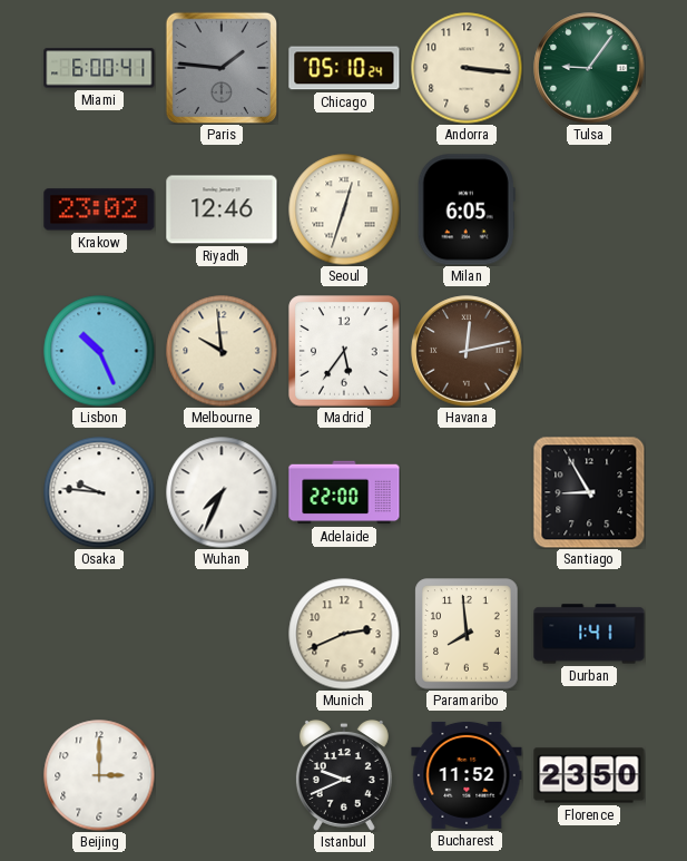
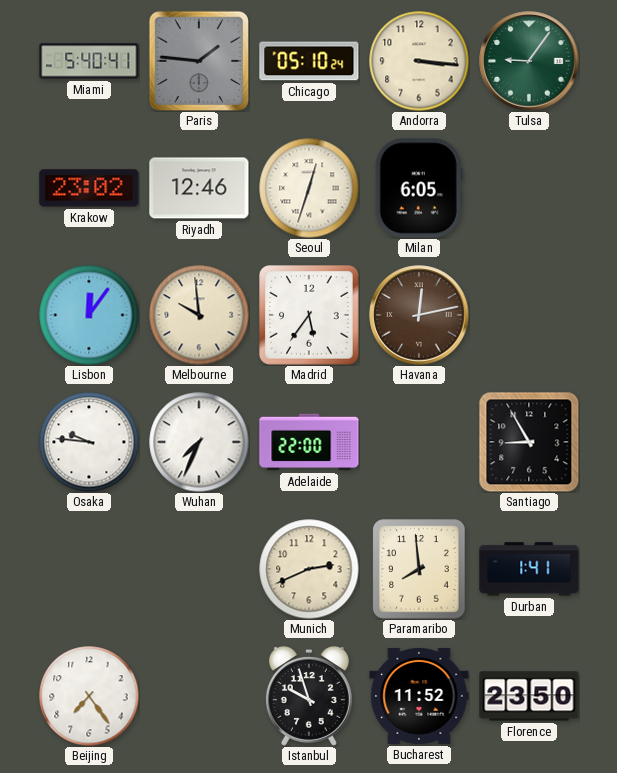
Miami: 6:00 -> 5:40 (89, 61)
Lisbon: 10:26 -> 12:06 (89, 315)
Beijing: 3:00 -> 7:24 (89, 696)
Istanbul: 9:41 -> 9:57 (309, 696)
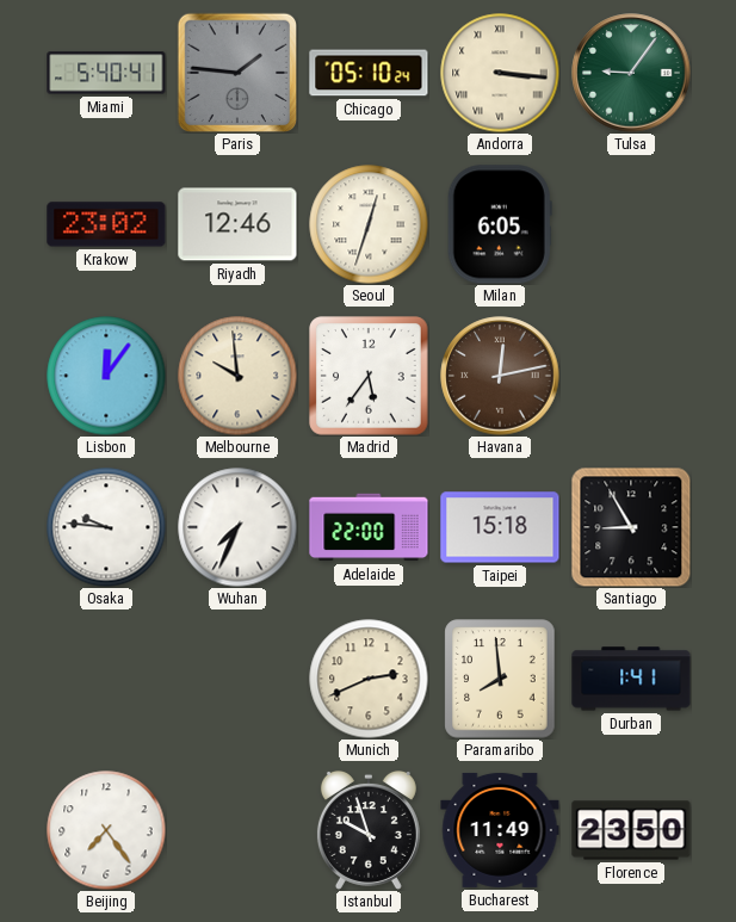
Andorra numerals: Arabic -> Roman (500, 73)
Taipei: none -> 15:18 (500, 527)
Bucharest: 11:52 -> 11:49 (500, 830)
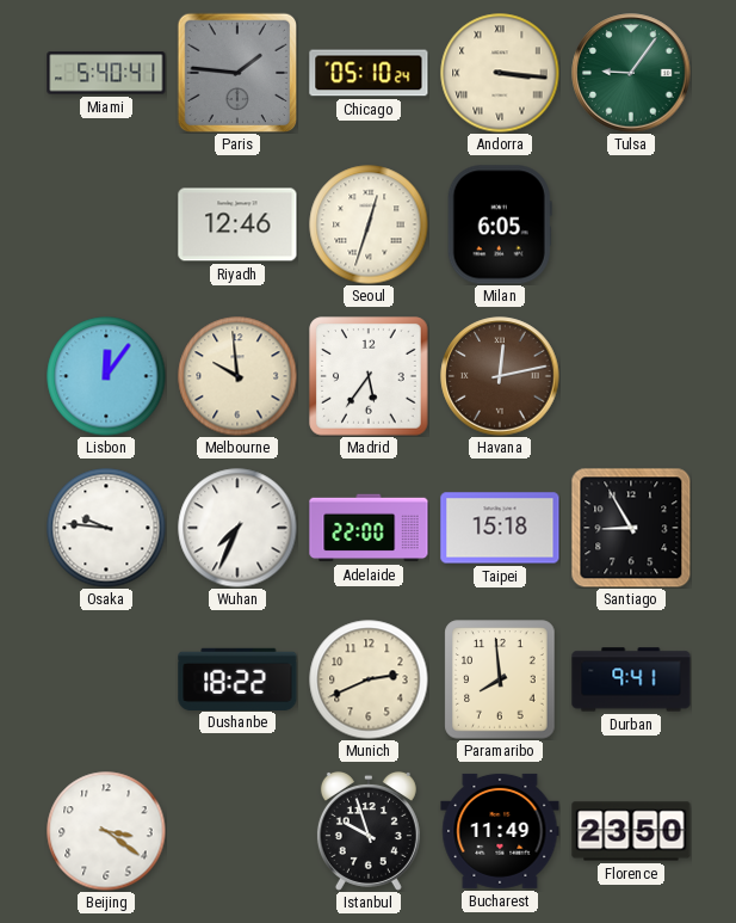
Krakow: 23:02 -> none (106, 224)
Dushanbe: none -> 18:22 (237, 678)
Durban: 1:41 -> 9:41 (631, 679)
Beijing: 7:24 -> 3:21 (106, 831)
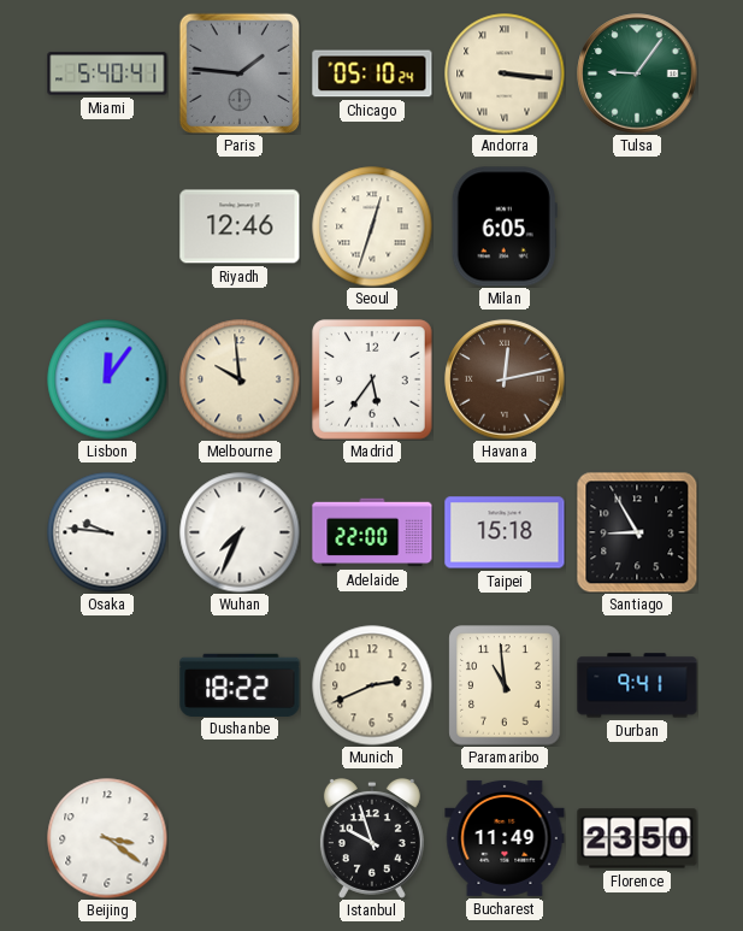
Paramaribo: 7:59 -> 10:59 (505, 685)
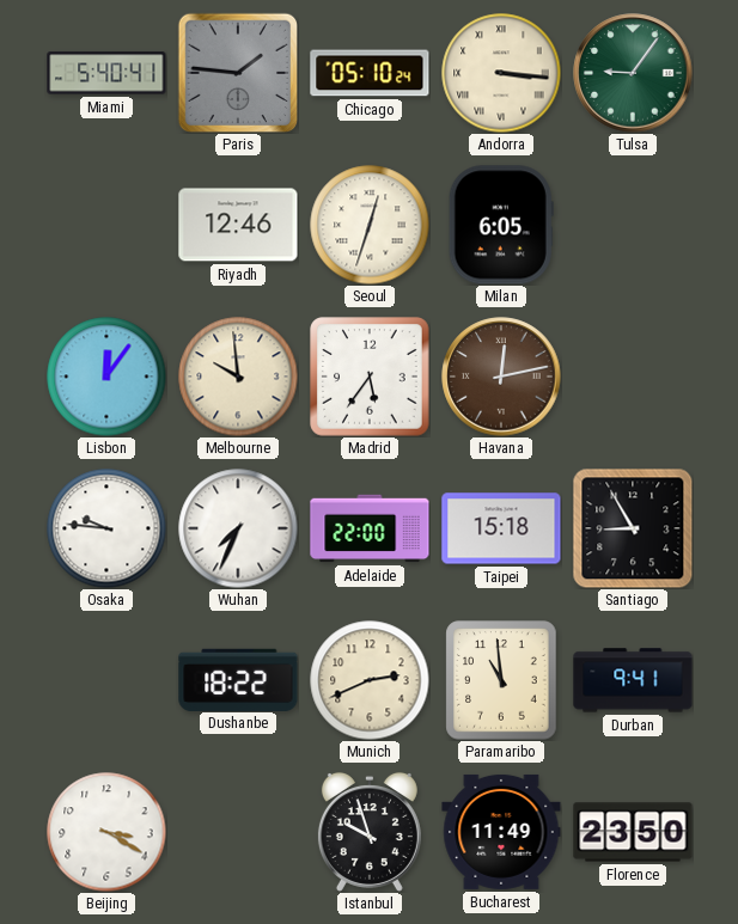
Beijing: 3:21 -> 3:20 (106, 832)
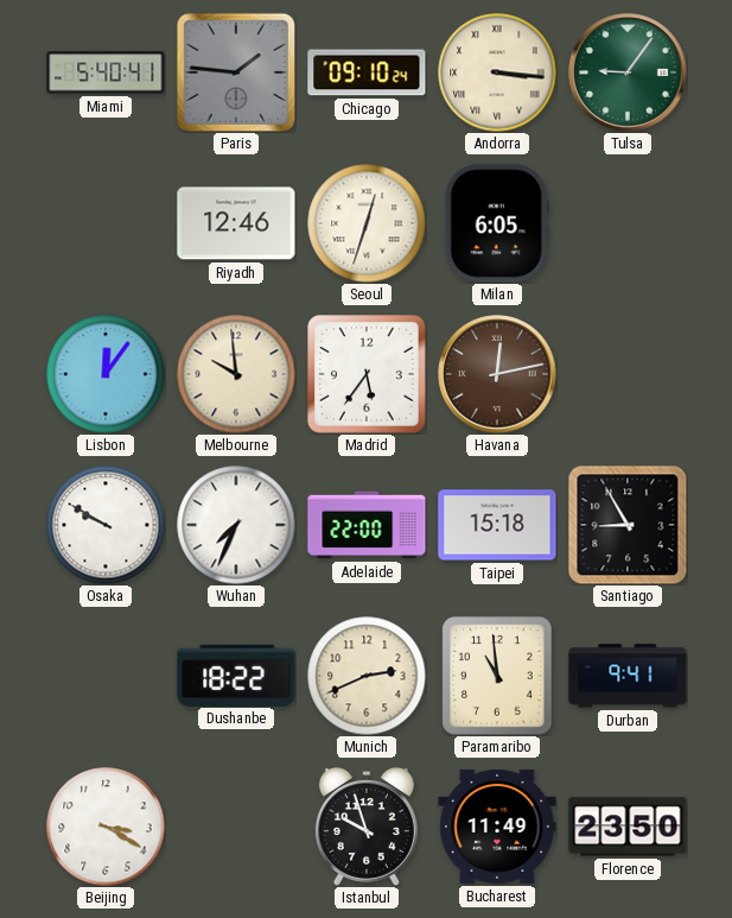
Chicago: 05:10 -> 09:10 (367, 72)
Osaka: 9:46 -> 9:50 (106, 525)
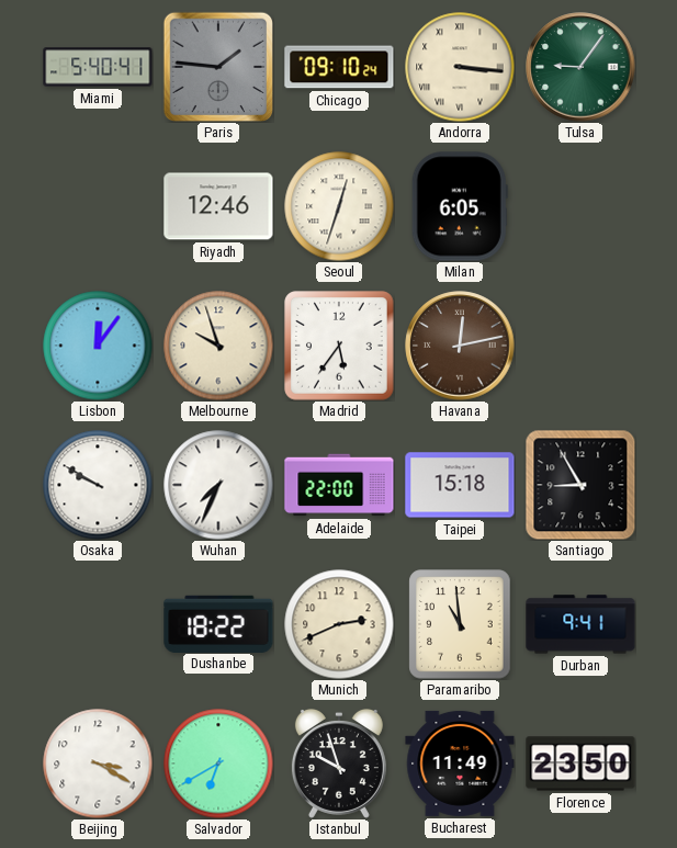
Melbourne: 9:59 -> 9:57 (218, 346)
Salvador: none -> 6:40 (218, 764)
